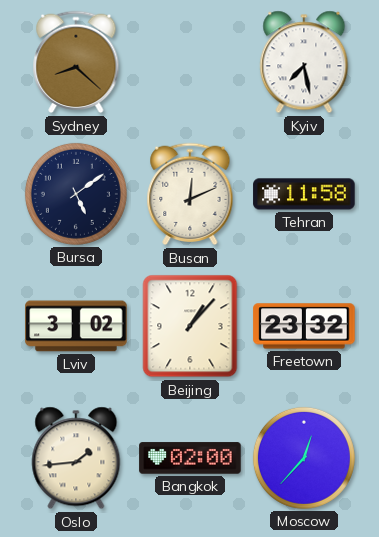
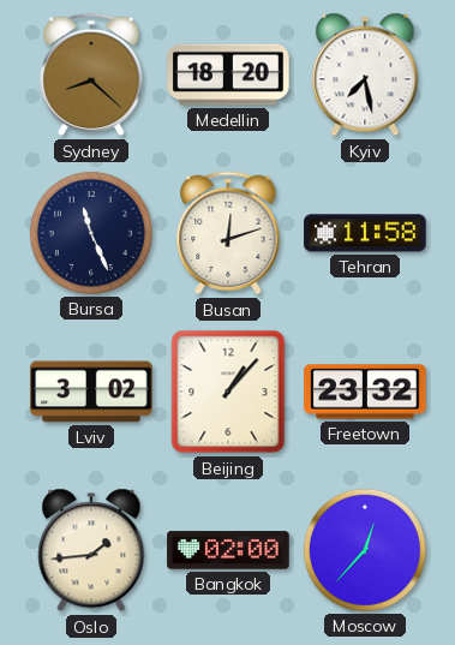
Medellin: none -> 18:20 (228, 74)
Bursa: 5:09 -> 11:26 (91, 233)
Busan: 12:11 -> 12:12 (228, 233)
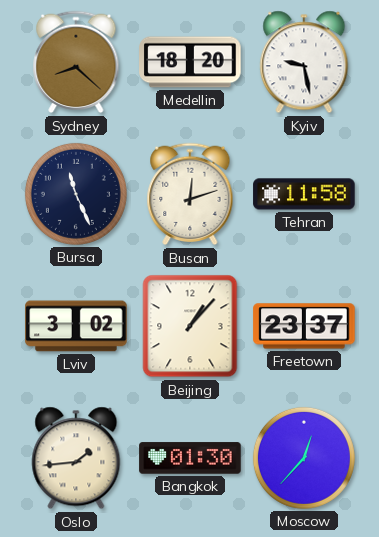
Kyiv: 7:28 -> 9:28 (304, 62)
Freetown: 23:32 -> 23:37 (304, 326)
Bangkok: 02:00 -> 01:30 (190, 458)
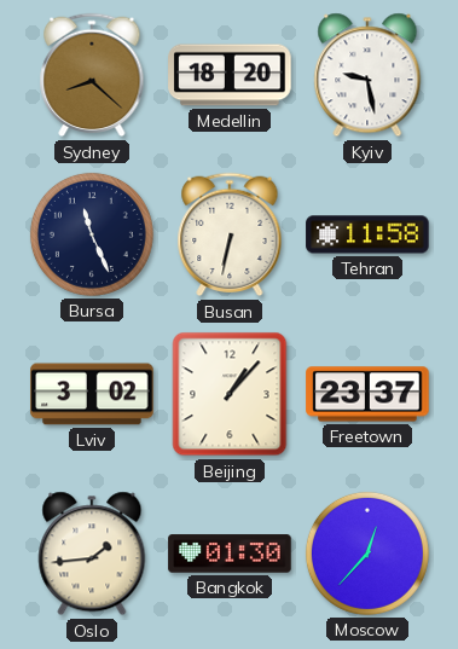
Busan: 12:12 -> 6:32 (230, 234)
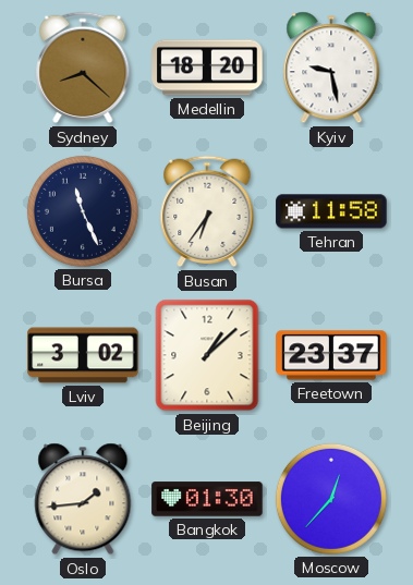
Busan: 6:32 -> 6:36 (207, 211)
Beijing: 1:07 -> 1:08 (207, 355)
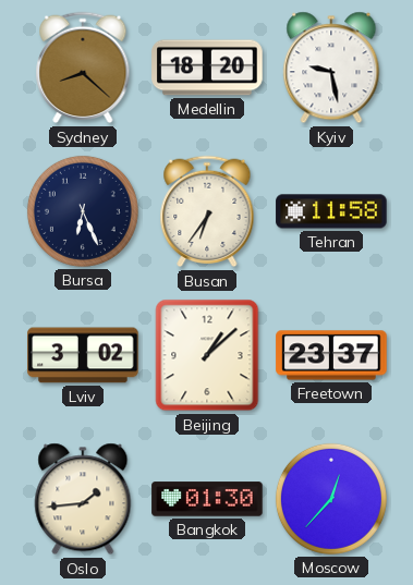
Bursa: 11:26 -> 6:26 (83, 211)
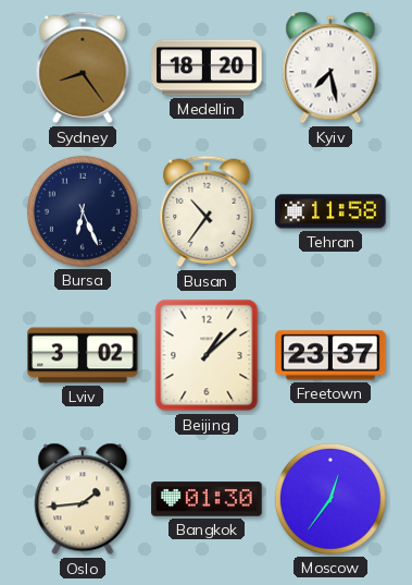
Sydney: 8:22 -> 8:24 (83, 68)
Kyiv: 9:28 -> 7:28 (330, 68)
Busan: 6:36 -> 10:36 (207, 211)
Moscow: 12:37 -> 12:36 (330, 499)
